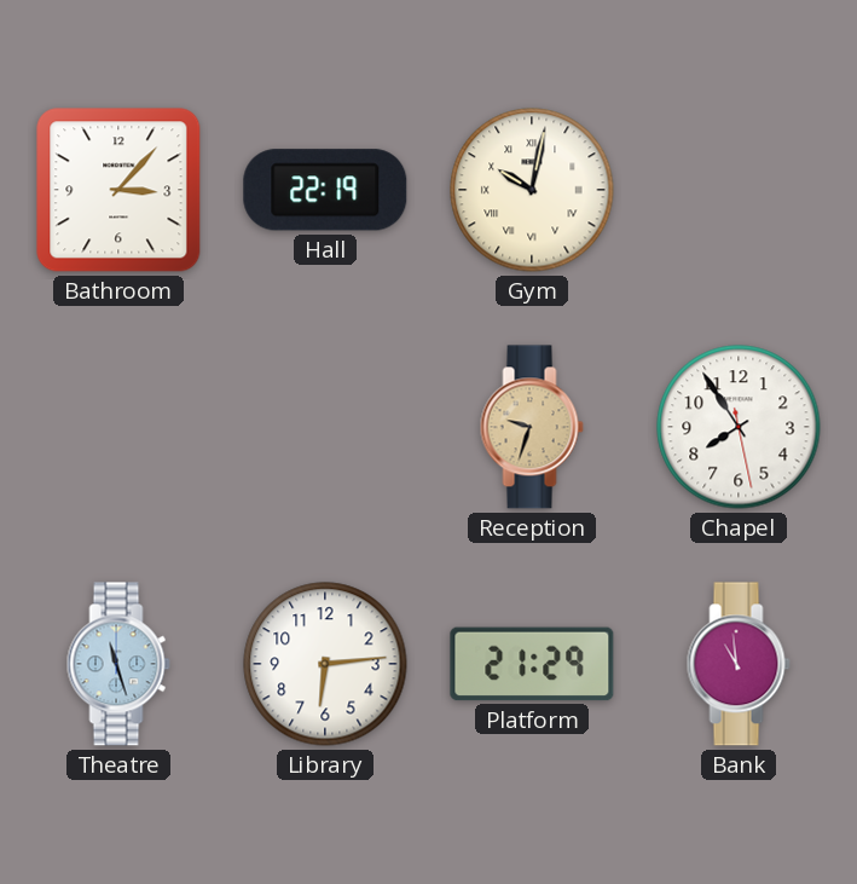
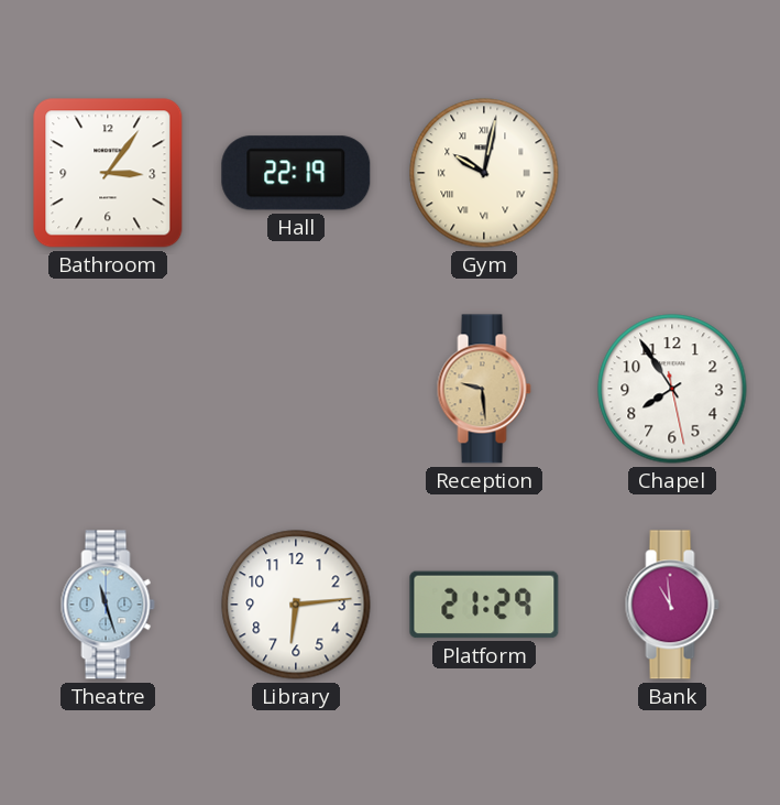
Bathroom: 3:07 -> 3:06 (108, 173)
Reception: 9:33 -> 9:29 (484, 389)
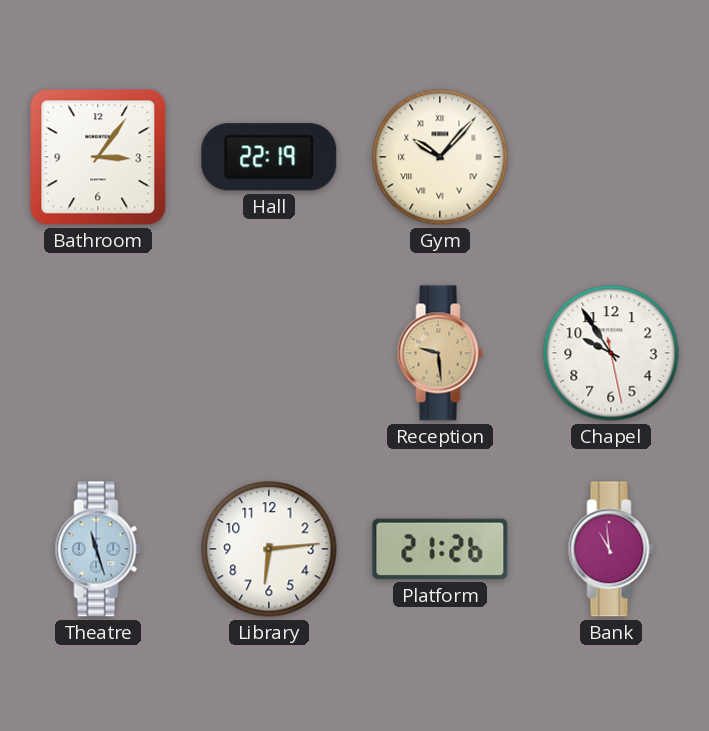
Gym: 10:02 -> 10:07 (440, 157)
Chapel: 7:54 -> 9:54 (611, 353)
Platform: 21:29 -> 21:26 (440, 549)
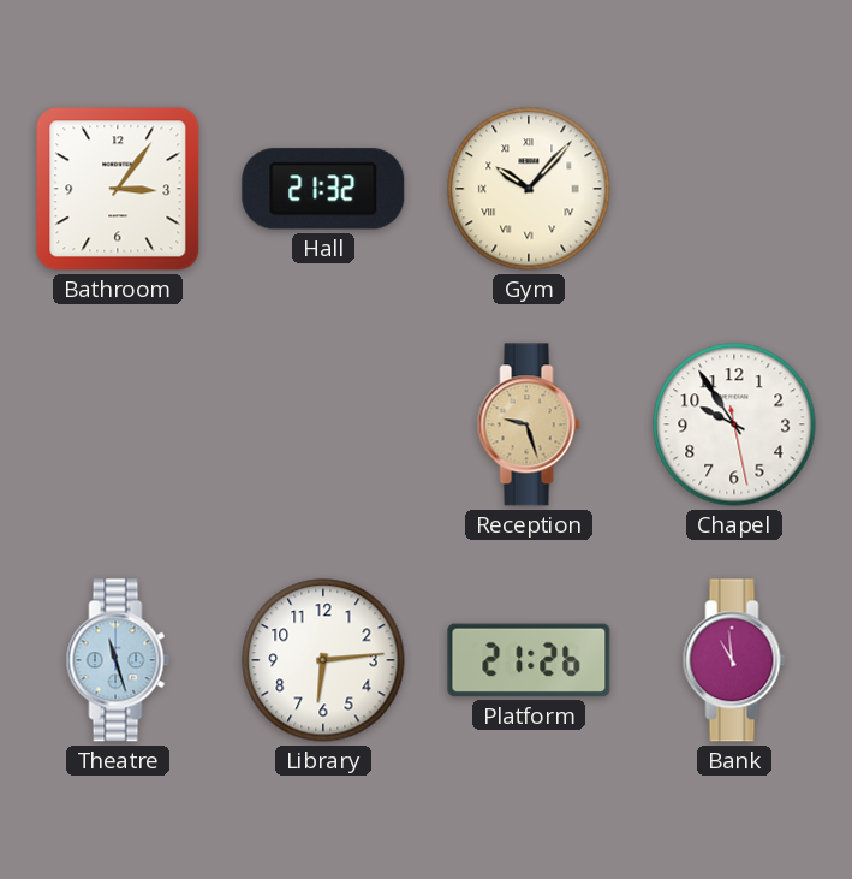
Hall: 22:19 -> 21:32 (323, 189)
Reception: 9:29 -> 9:27 (529, 424)
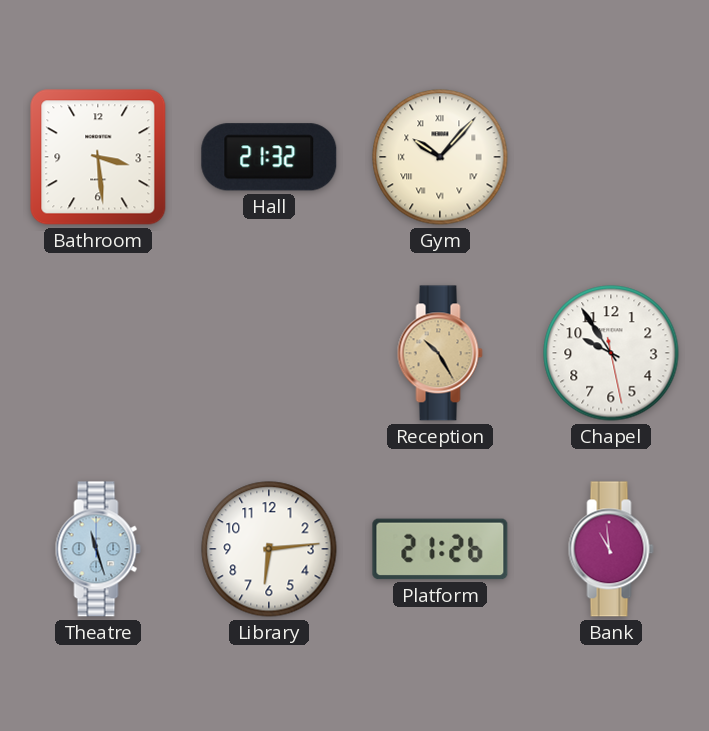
Bathroom: 3:06 -> 3:29 (98, 157)
Reception: 9:27 -> 10:25 (440, 353)
